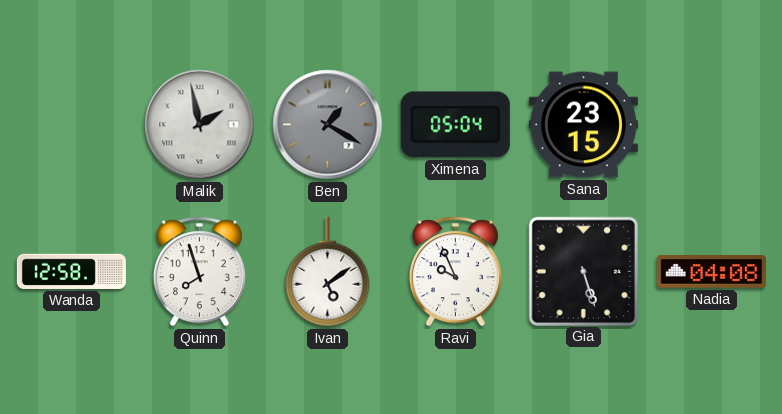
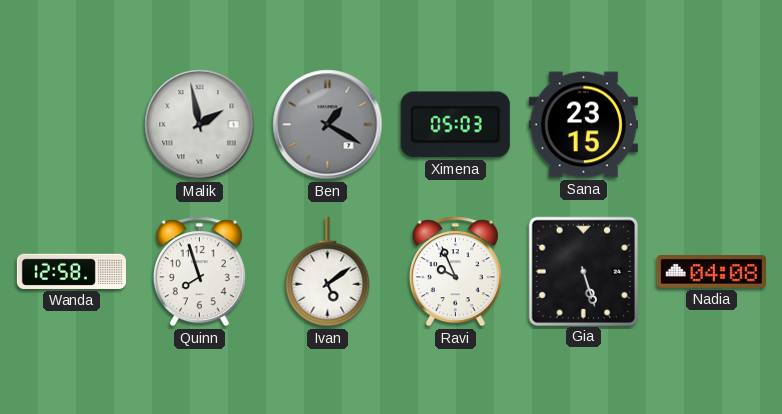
Ximena: 05:04 -> 05:03 (455, 125)
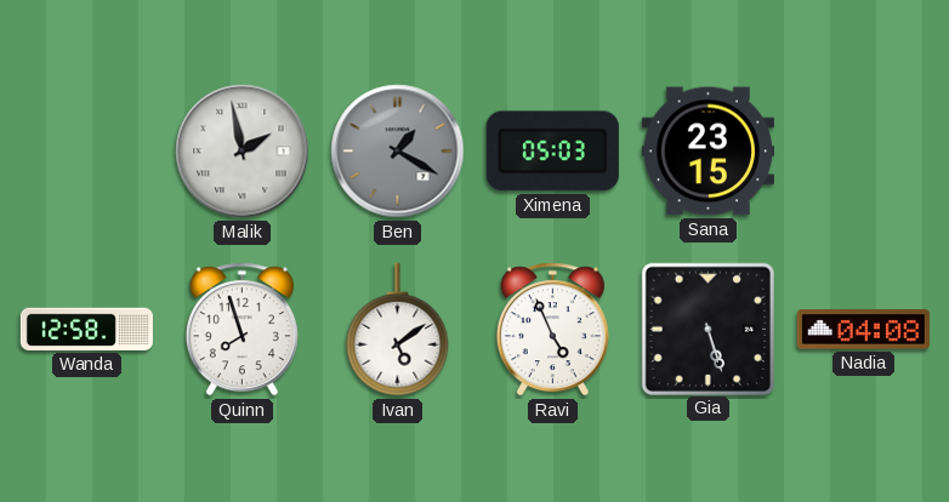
Ravi: 9:56 -> 4:56 (552, 330)
